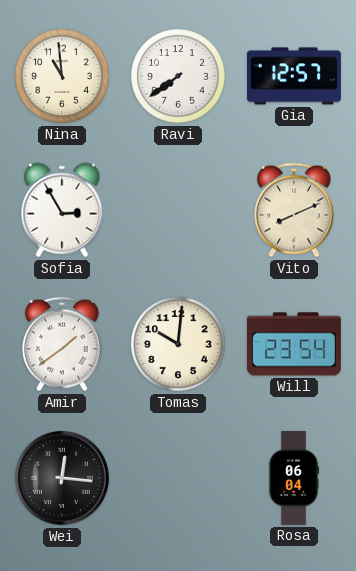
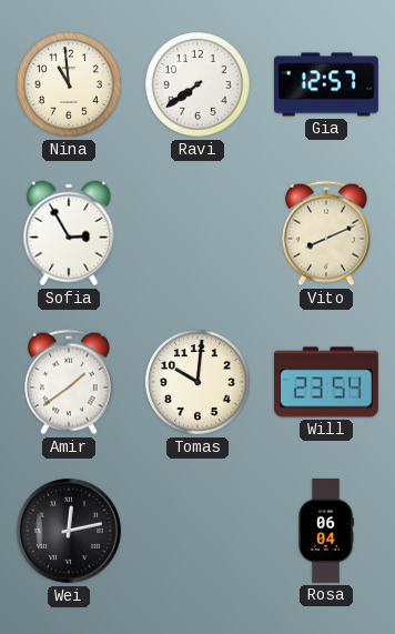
Wei: 12:16 -> 12:13 (69, 531)
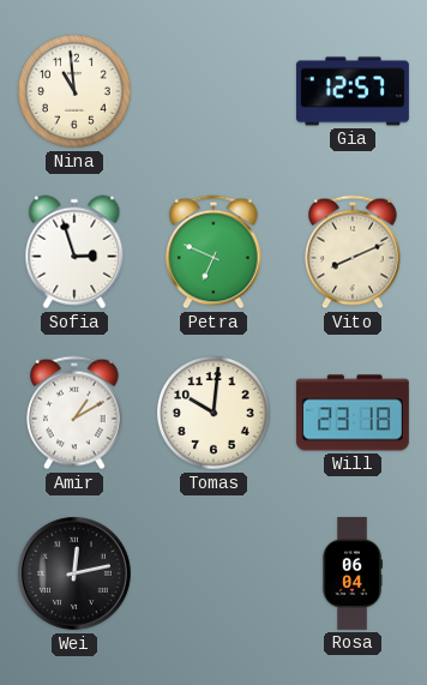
Ravi: 7:39 -> none (197, 84)
Sofia: 2:55 -> 2:57 (74, 252)
Petra: none -> 6:49 (213, 252)
Amir: 1:39 -> 1:10 (74, 413)
Will: 23:54 -> 23:18 (353, 413)
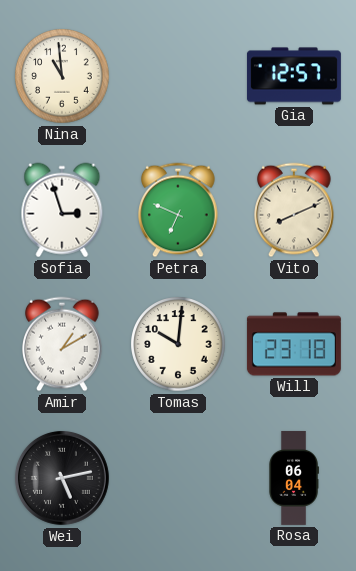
Wei: 12:13 -> 5:13 (62, 478)
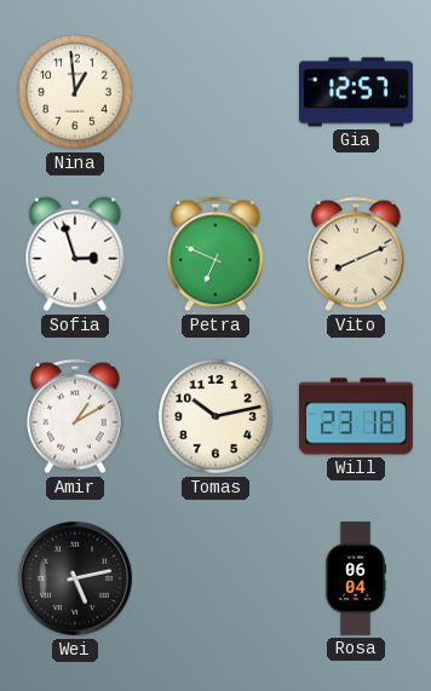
Nina: 10:59 -> 12:59 (75, 92)
Tomas: 10:01 -> 10:13 (215, 416)
